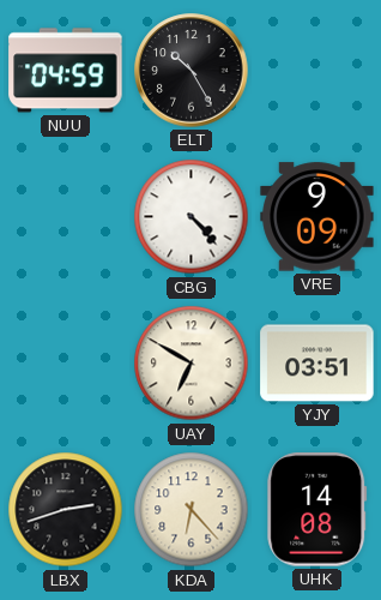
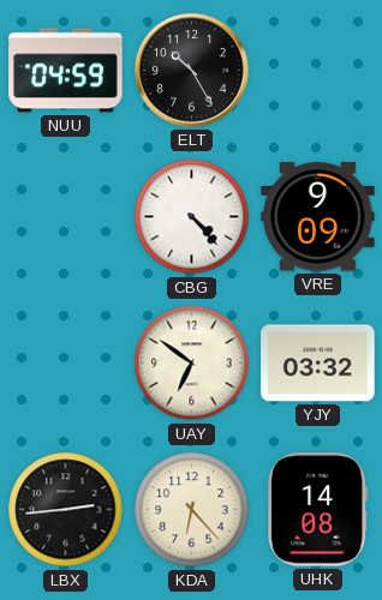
UAY: 6:50 -> 6:51 (192, 364)
YJY: 03:51 -> 03:32 (318, 364)
LBX: 2:42 -> 2:44 (66, 510)
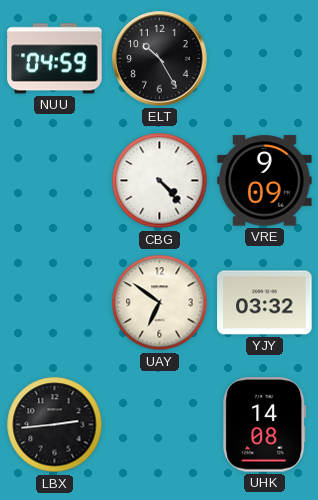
KDA: 6:23 -> none (192, 510)
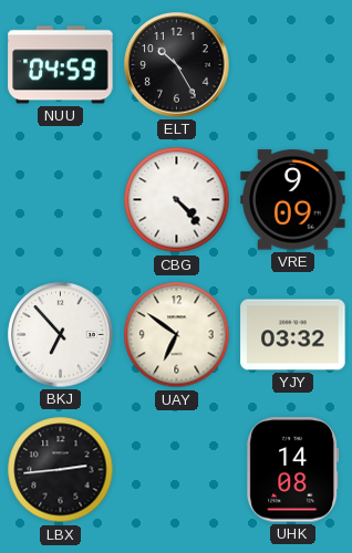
BKJ: none -> 6:53 (61, 335)
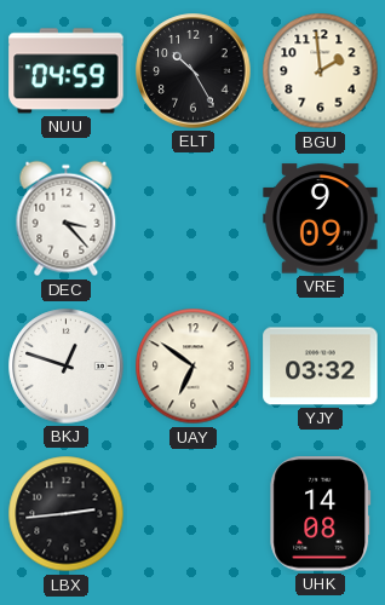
BGU: none -> 1:59 (321, 71)
DEC: none -> 3:23 (67, 219)
CBG: 4:23 -> none (177, 200)
BKJ: 6:53 -> 12:48 (67, 367)
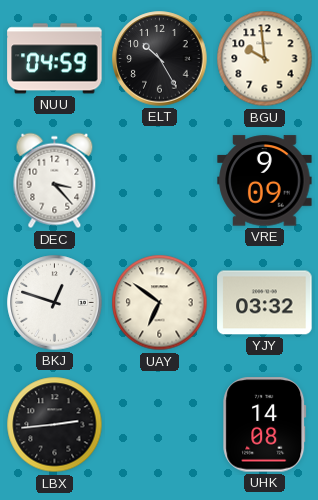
BGU: 1:59 -> 9:59 (265, 59)
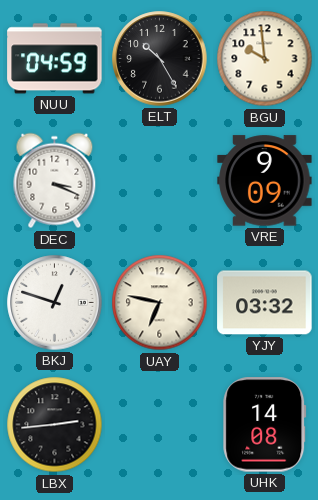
DEC: 3:23 -> 3:19 (55, 181)
UAY: 6:51 -> 6:47 (160, 303)
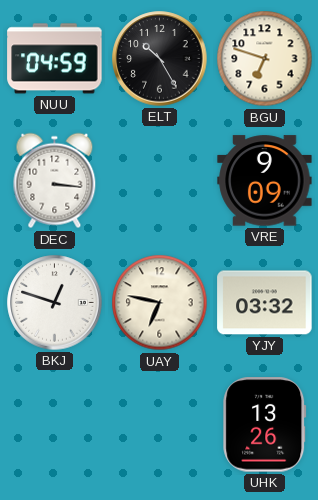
BGU: 9:59 -> 6:48 (265, 59)
DEC: 3:19 -> 3:16 (55, 181)
LBX: 2:44 -> none (55, 425)
UHK: 14:08 -> 13:26 (265, 425)
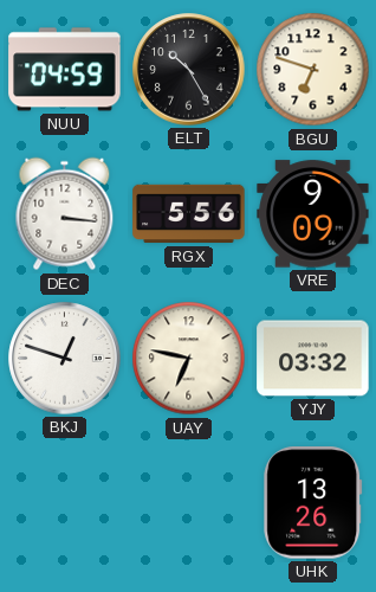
RGX: none -> 5:56 (189, 214)
